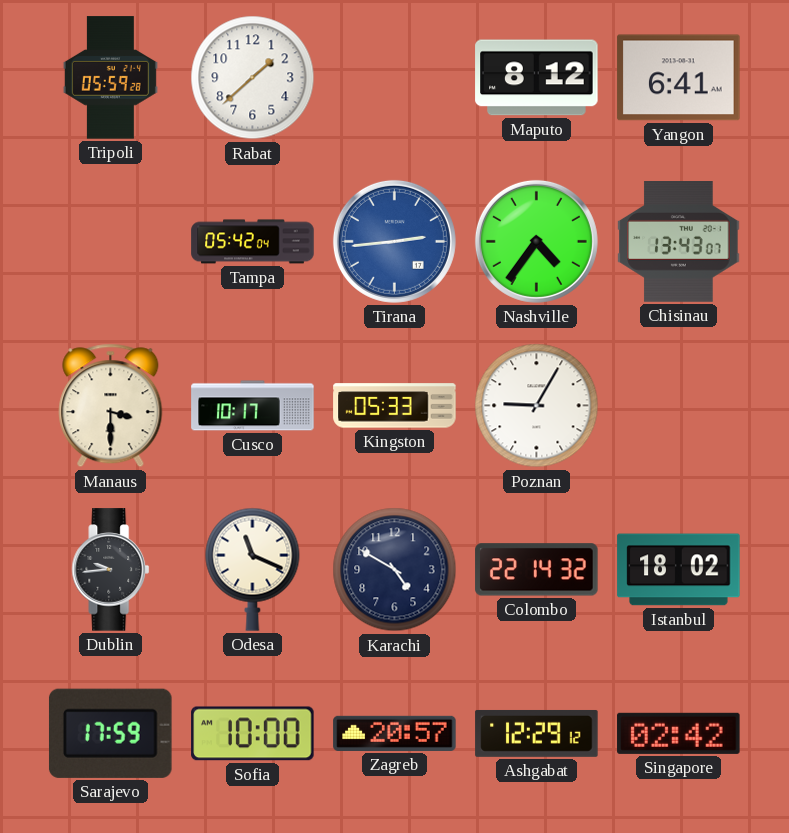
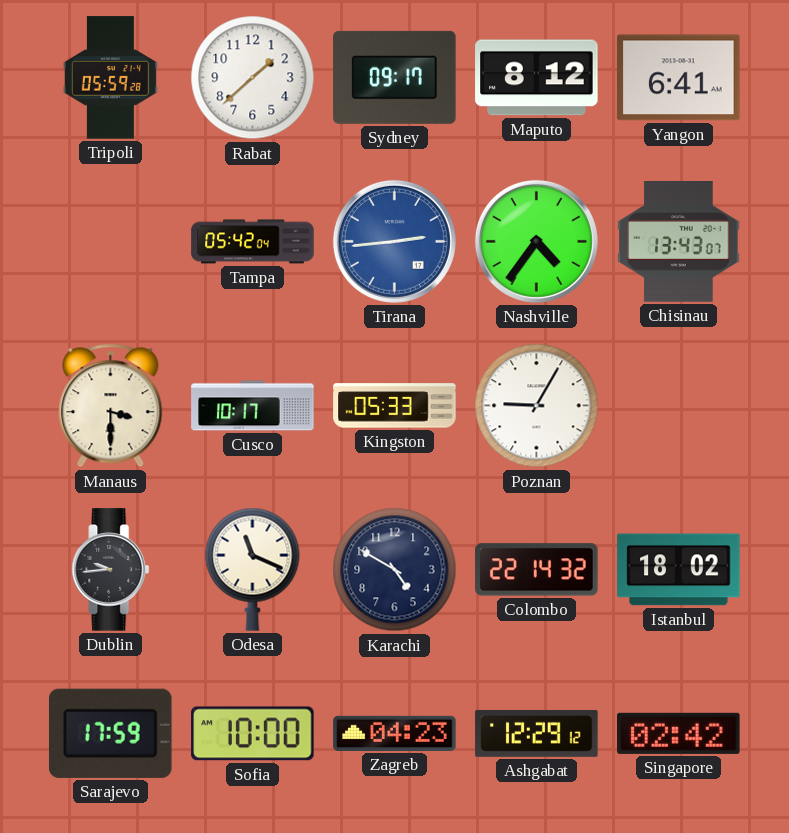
Sydney: none -> 09:17 (395, 77)
Zagreb: 20:57 -> 04:23 (395, 733)
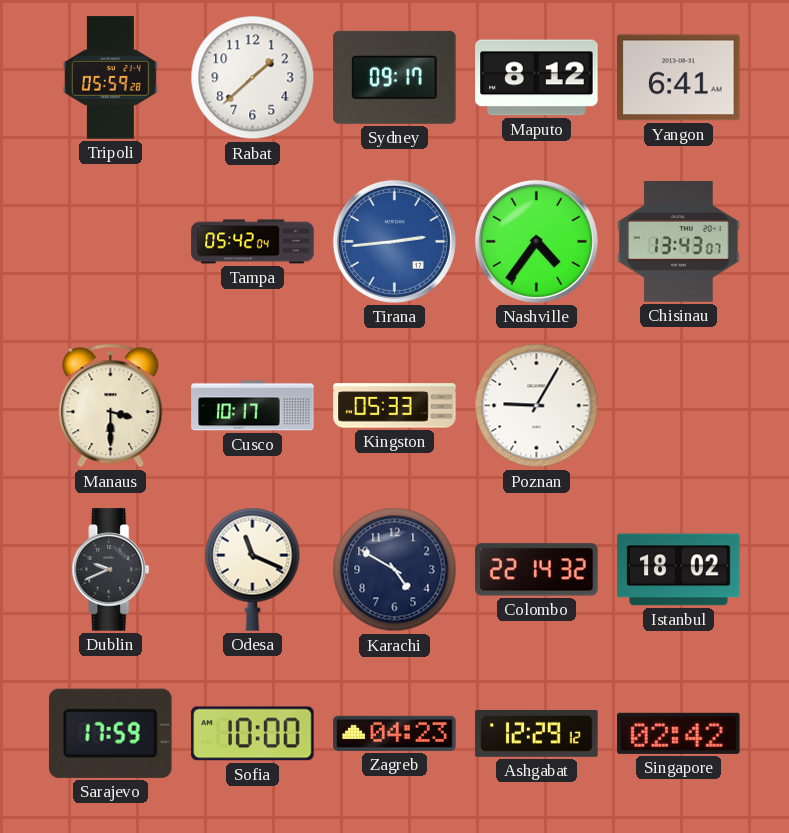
Dublin: 9:44 -> 9:41 (111, 570)
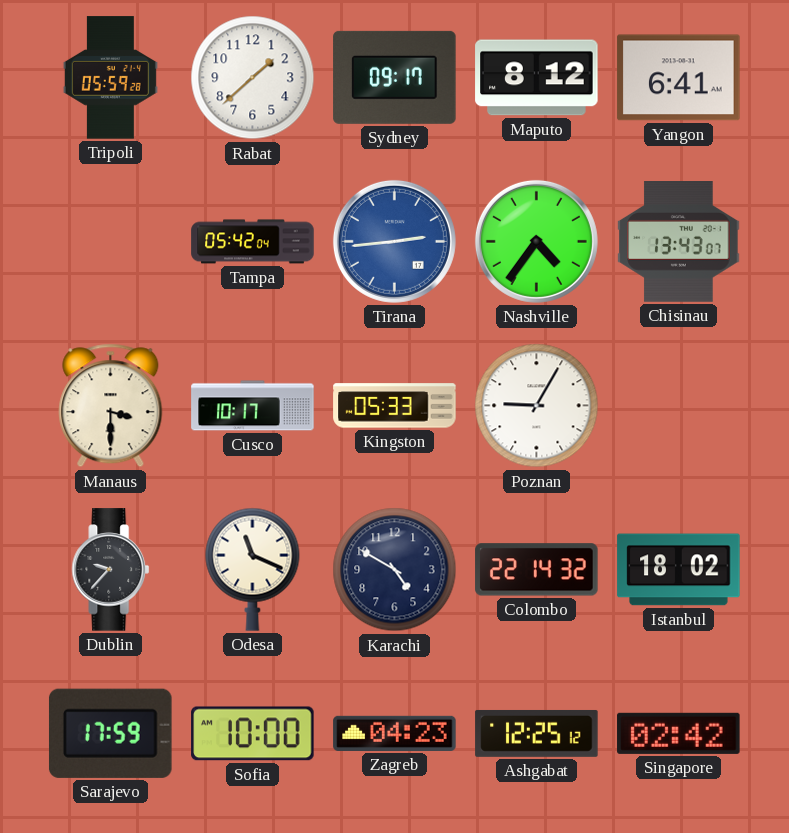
Dublin: 9:41 -> 9:37 (111, 570)
Ashgabat: 12:29 -> 12:25 (537, 733)
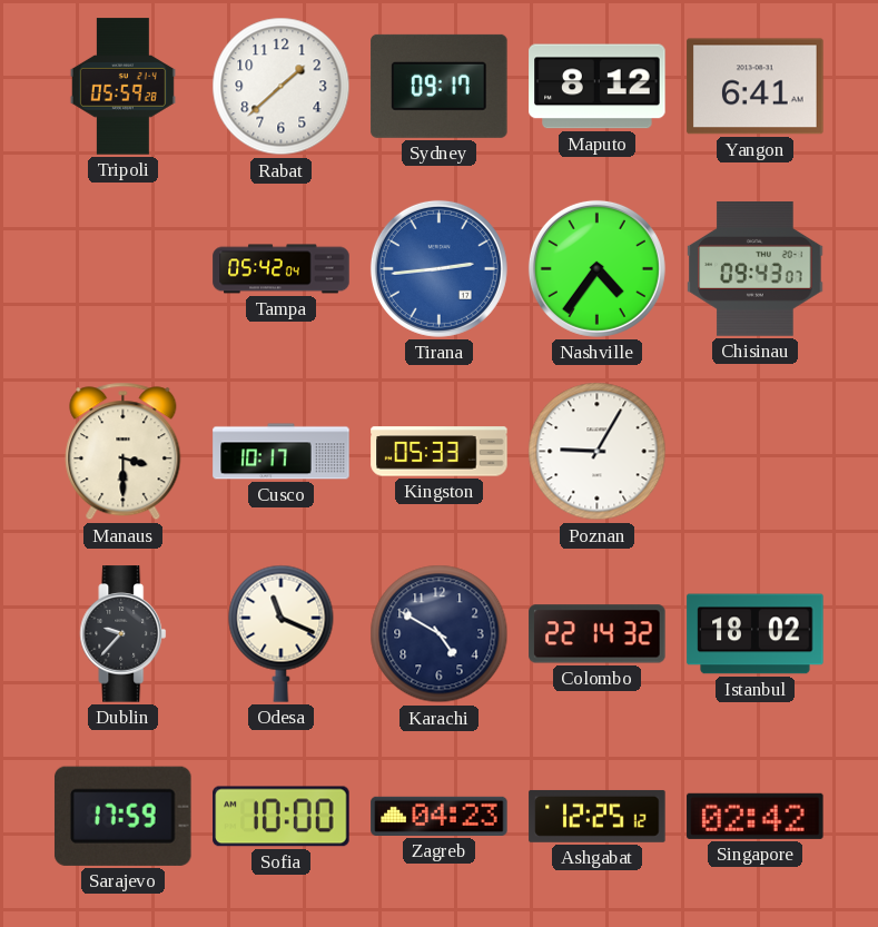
Chisinau: 13:43 -> 09:43 (756, 269)
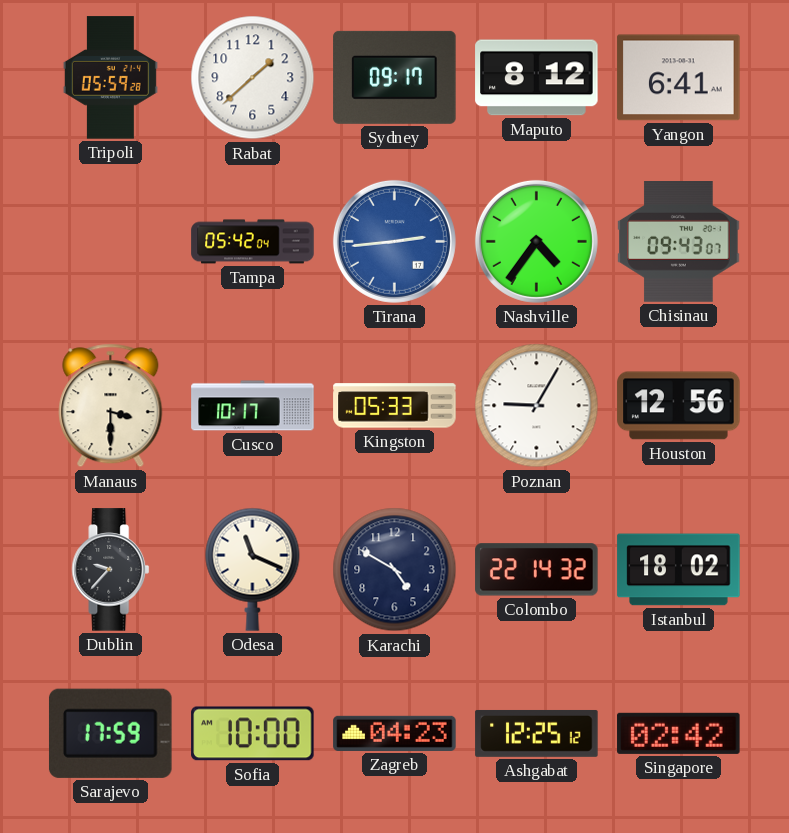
Houston: none -> 12:56 (679, 406)
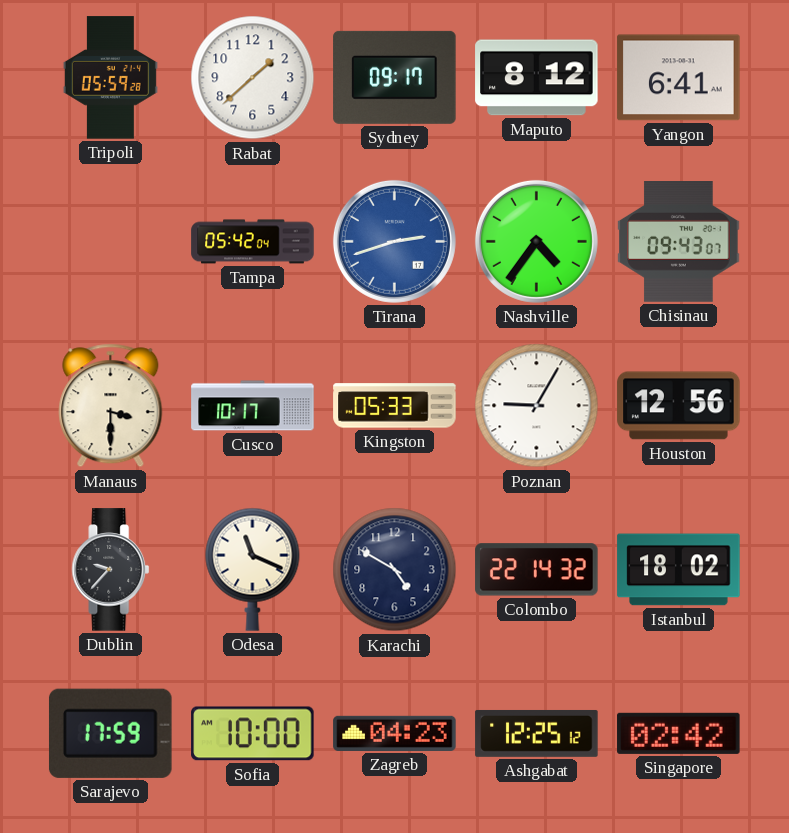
Tirana: 2:44 -> 2:42 (394, 241)
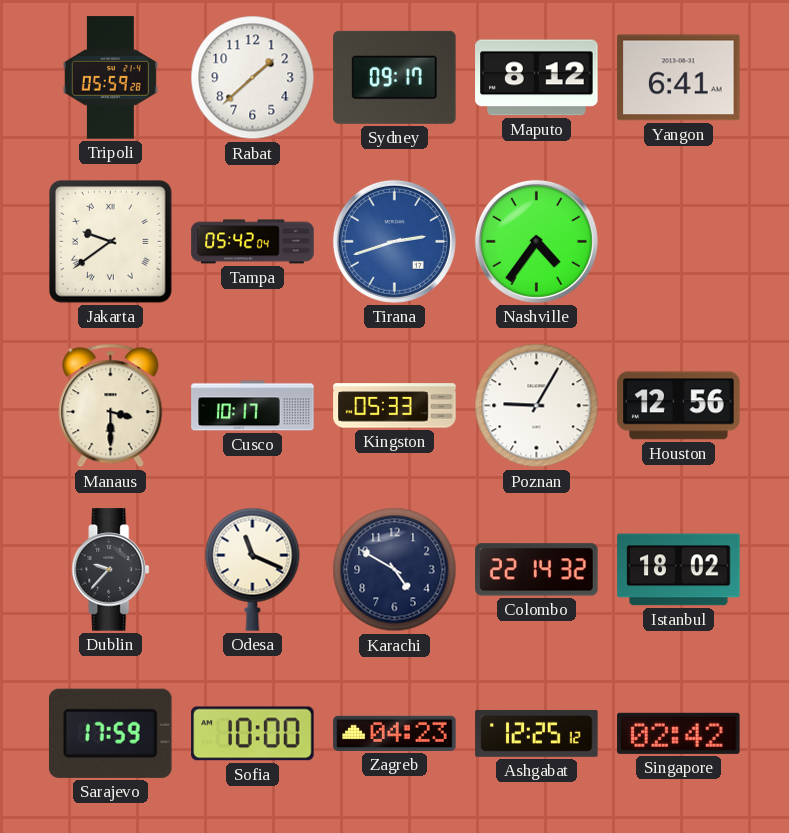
Jakarta: none -> 9:39 (111, 242)
Chisinau: 09:43 -> none (679, 242)
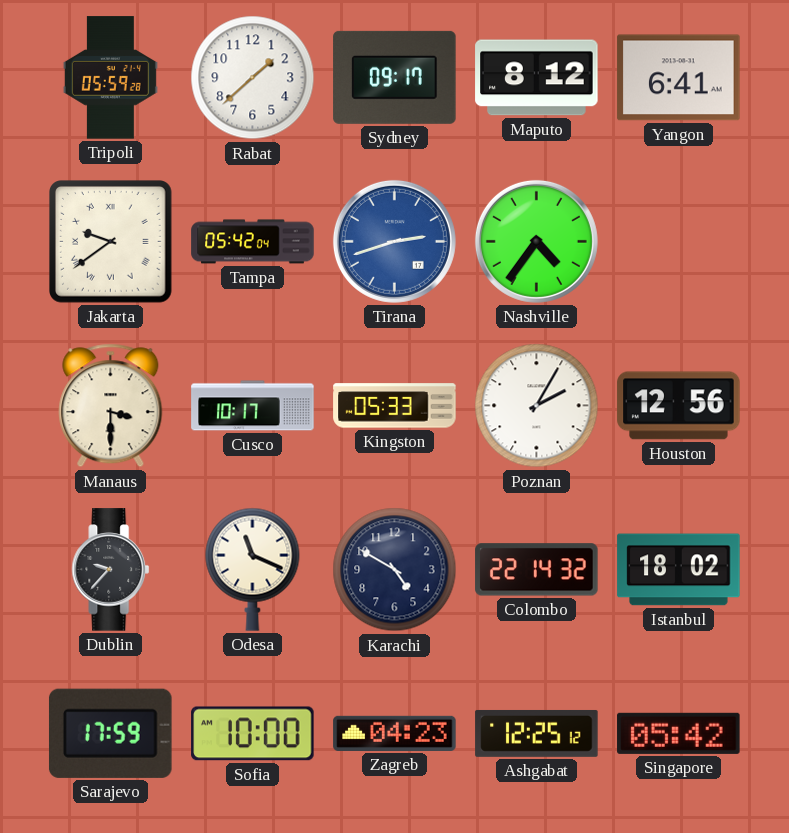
Poznan: 9:05 -> 2:05 (537, 406)
Singapore: 02:42 -> 05:42 (679, 733)
